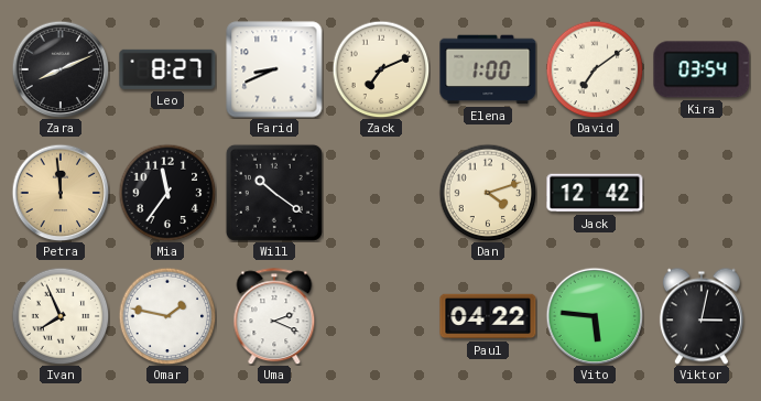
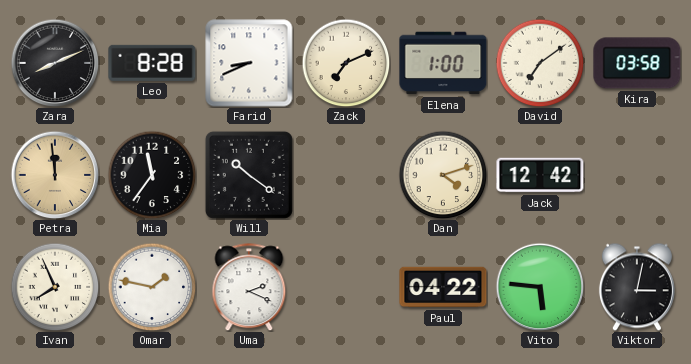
Leo: 8:27 -> 8:28 (152, 63)
Kira: 03:54 -> 03:58 (637, 63)
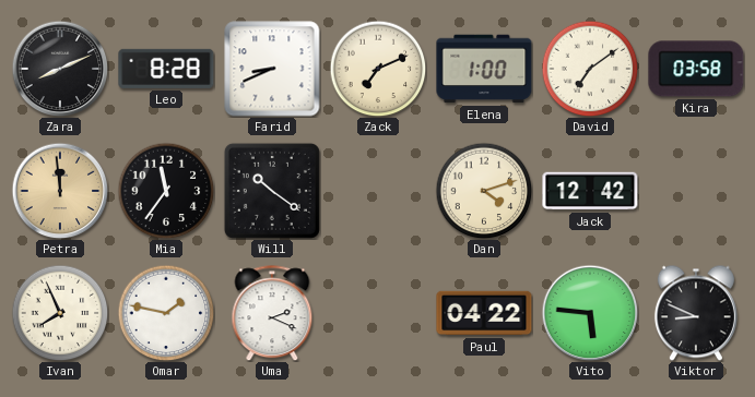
Viktor: 3:02 -> 8:49 (696, 313)
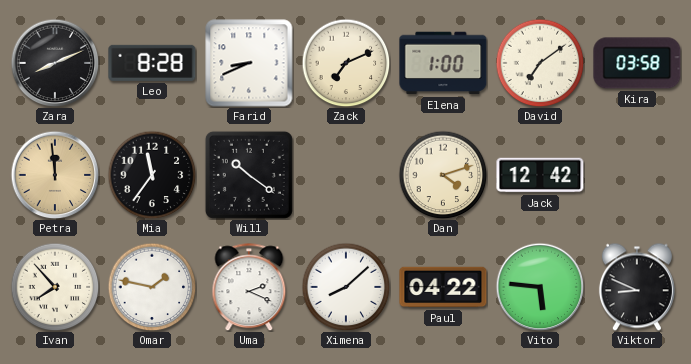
Ivan: 7:56 -> 7:53 (55, 287)
Ximena: none -> 8:08 (346, 287)
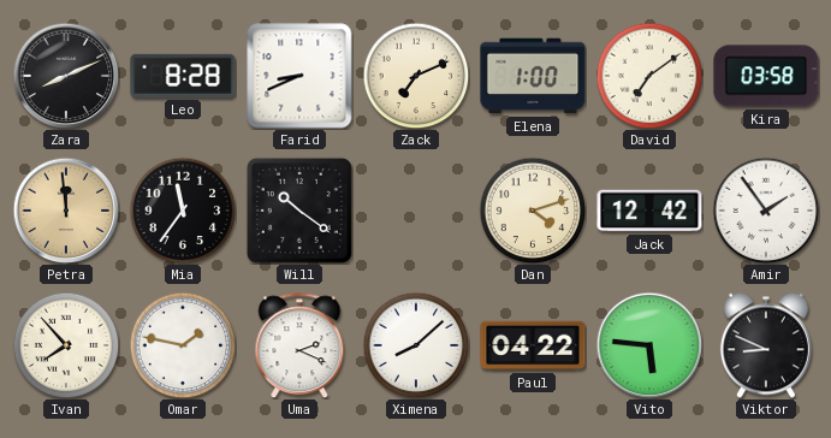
Amir: none -> 1:54 (766, 211)
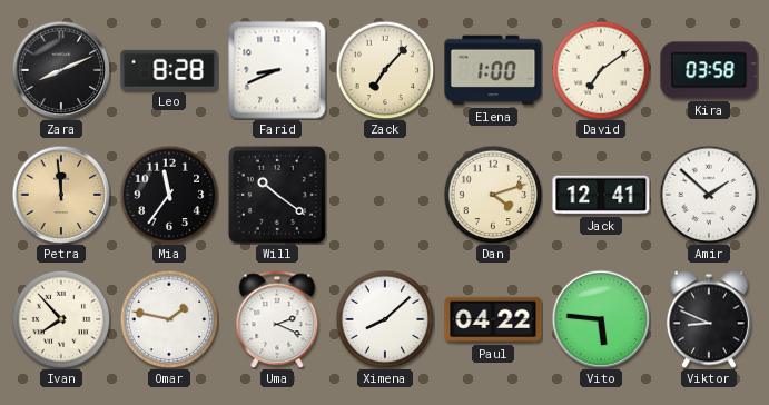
Zack: 7:11 -> 7:07 (385, 70)
Jack: 12:42 -> 12:41 (601, 195)
Amir: 1:54 -> 1:52 (709, 195)
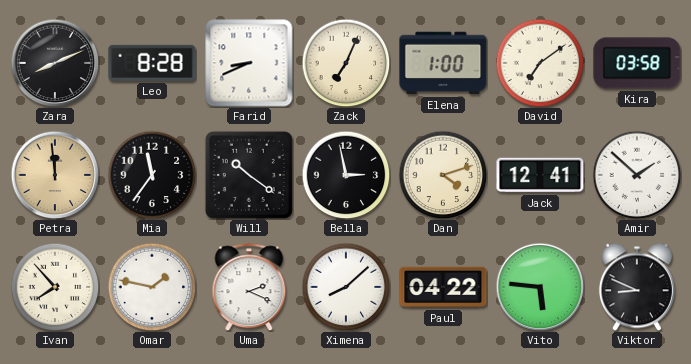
Zack: 7:07 -> 7:04 (346, 63)
Bella: none -> 2:58 (346, 175)
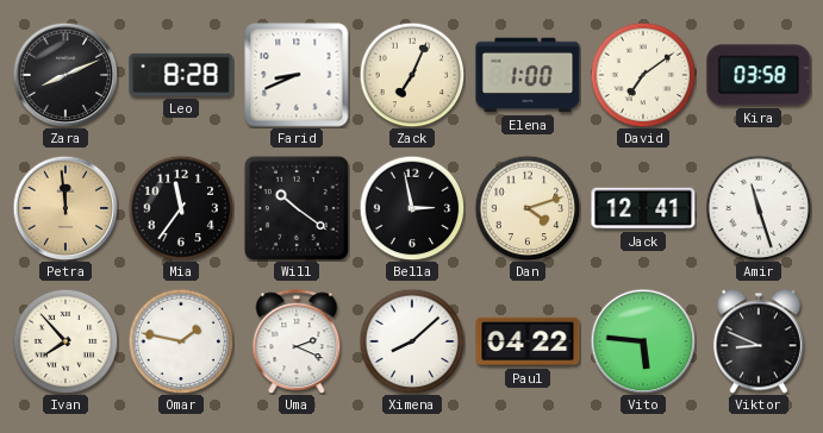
Amir: 1:52 -> 11:27 (759, 208)
